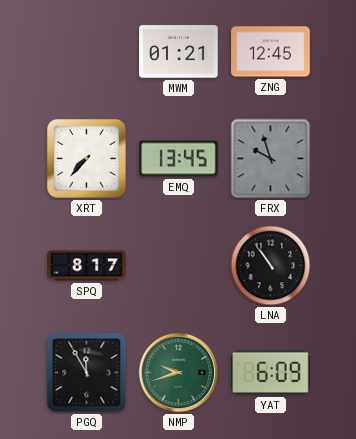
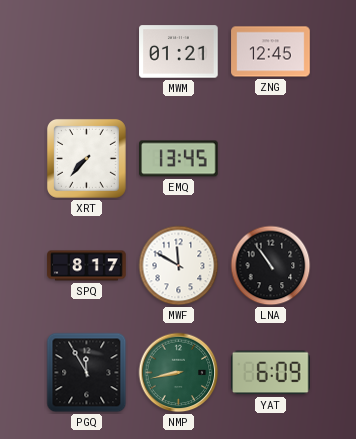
FRX: 9:57 -> none (271, 159)
MWF: none -> 11:50 (179, 266)
NMP: 9:42 -> 8:43 (179, 373)
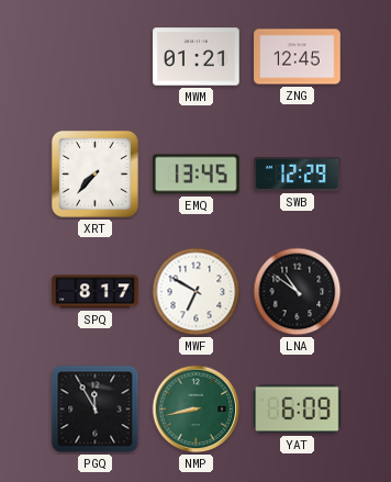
SWB: none -> 12:29 (298, 173)
MWF: 11:50 -> 6:50 (197, 292)
LNA: 10:54 -> 10:51 (298, 292)
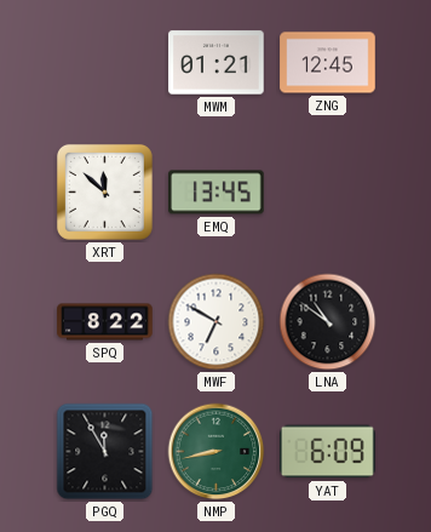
XRT: 7:37 -> 11:52 (104, 191)
SWB: 12:29 -> none (298, 173)
SPQ: 8:17 -> 8:22 (105, 322)
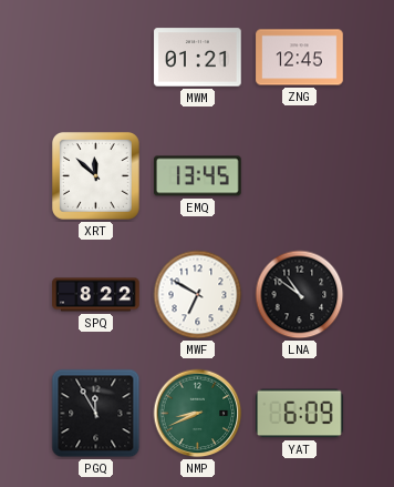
NMP: 8:43 -> 8:41 (198, 414)
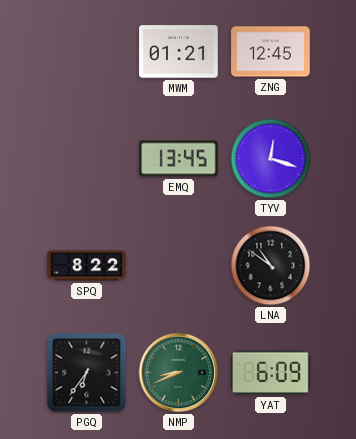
XRT: 11:52 -> none (95, 175)
TYV: none -> 12:18 (271, 159)
MWF: 6:50 -> none (198, 295)
PGQ: 11:55 -> 6:36 (87, 373)
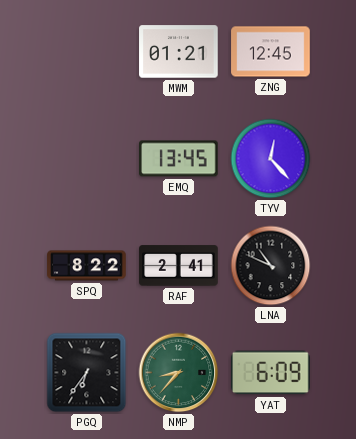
TYV: 12:18 -> 12:23 (271, 159)
RAF: none -> 2:41 (179, 266)
LNA: 10:51 -> 10:49 (271, 266)
NMP: 8:41 -> 8:37 (179, 373)
